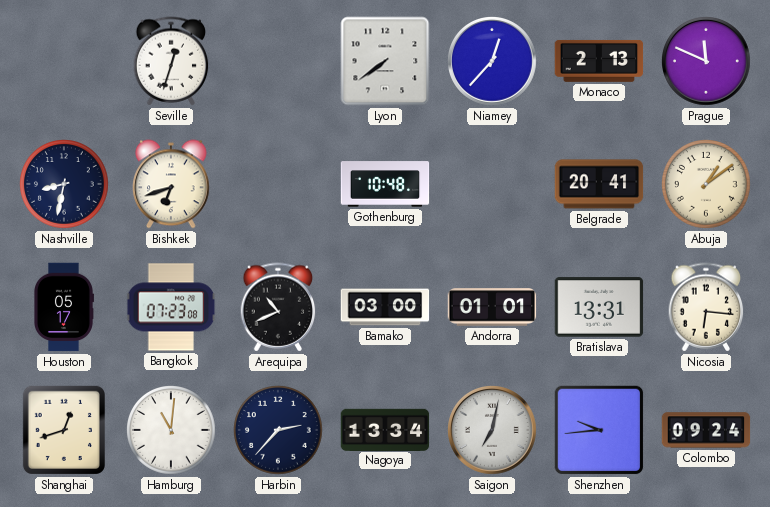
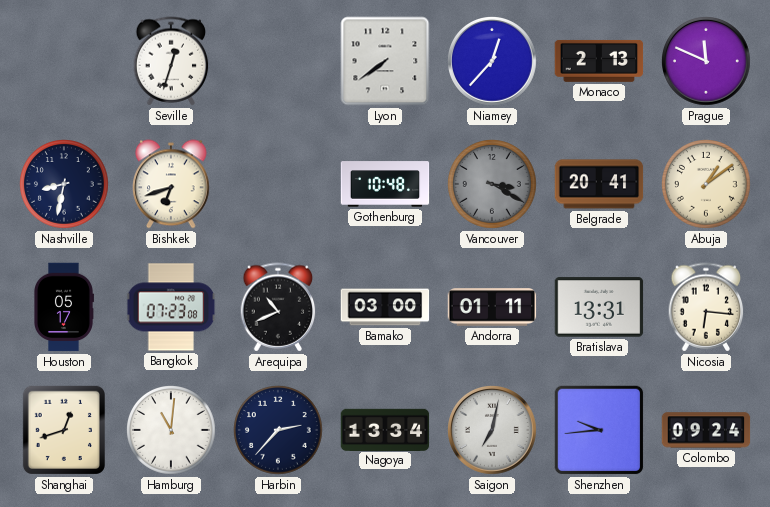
Vancouver: none -> 3:20 (493, 185)
Andorra: 01:01 -> 01:11 (492, 307)
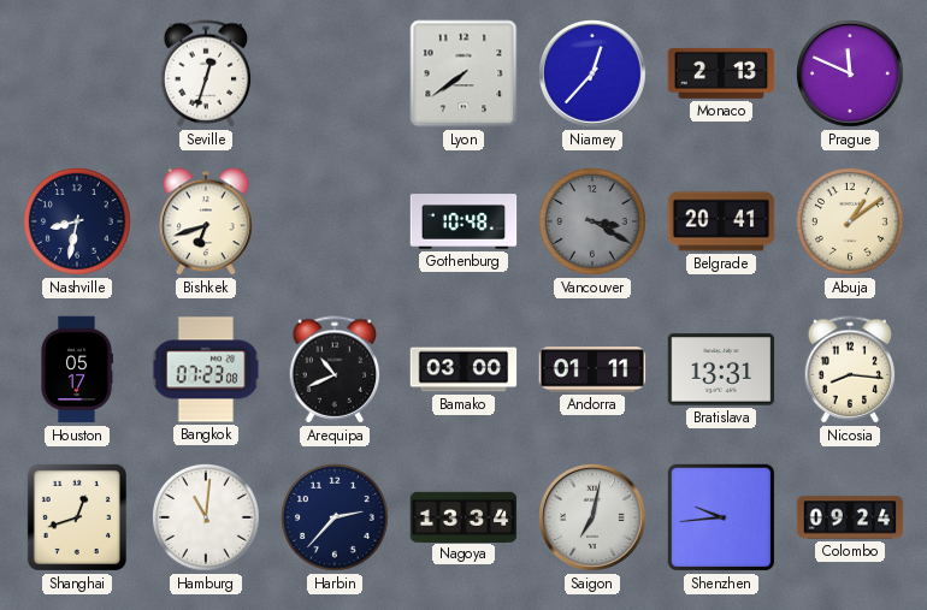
Nicosia: 6:16 -> 8:16 (850, 369)
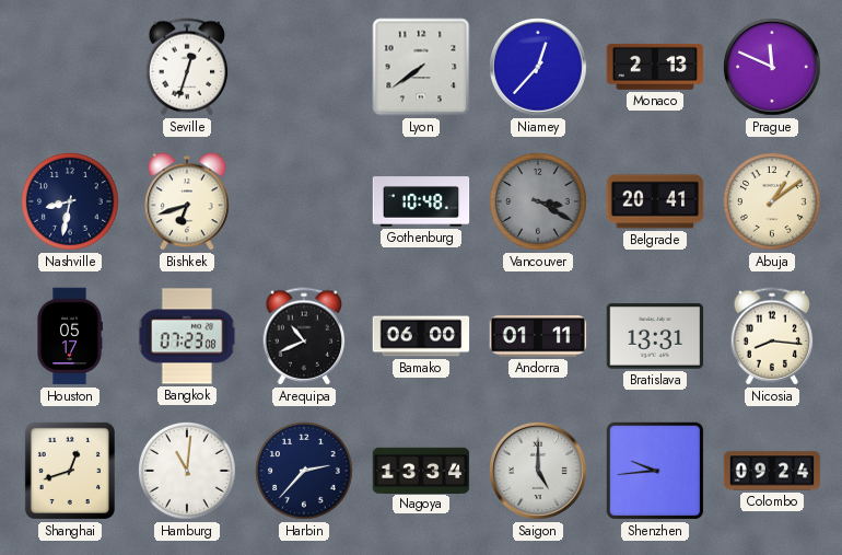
Bamako: 03:00 -> 06:00 (421, 336)
Saigon: 7:02 -> 5:00 (539, 472)
